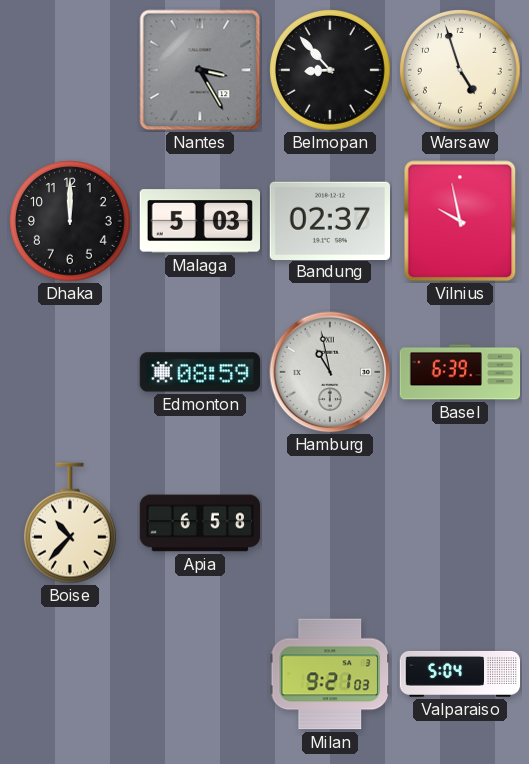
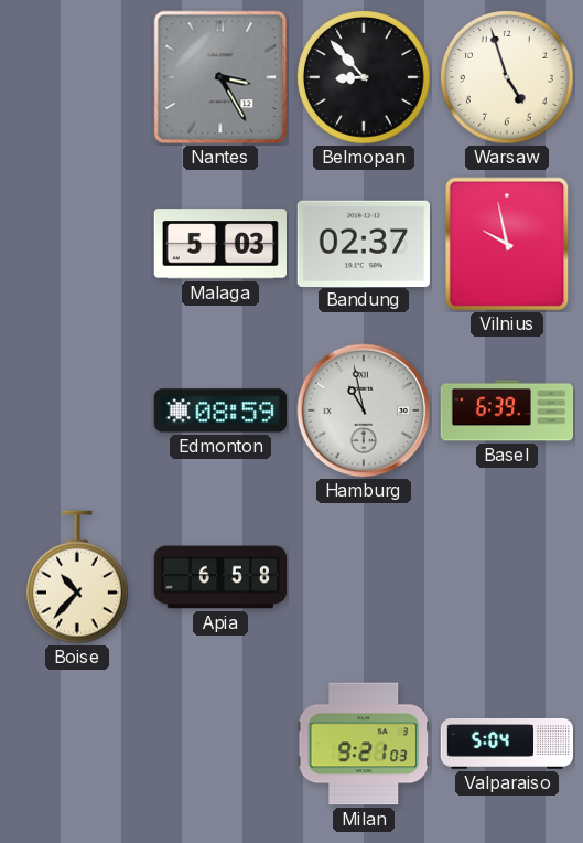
Dhaka: 12:00 -> none (71, 222)
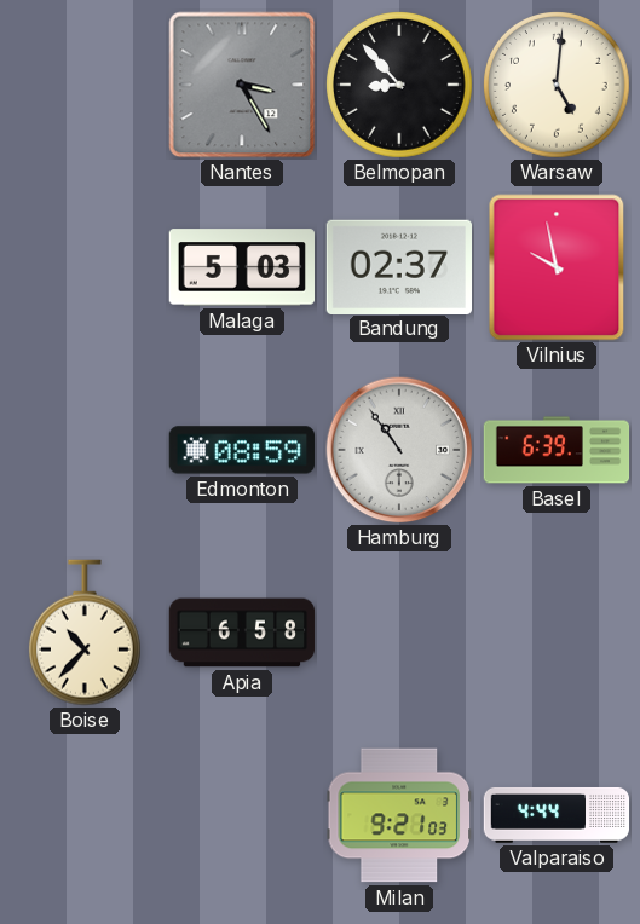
Warsaw: 4:57 -> 5:01 (558, 86)
Hamburg: 10:58 -> 10:54 (399, 450)
Valparaiso: 5:04 -> 4:44 (557, 815)
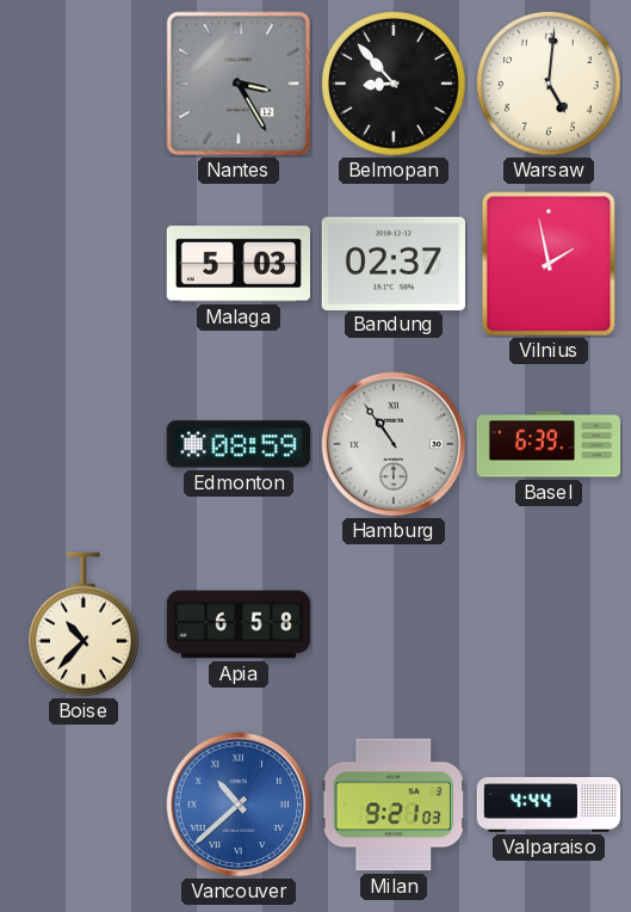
Vilnius: 9:58 -> 1:58 (549, 264)
Vancouver: none -> 10:38 (239, 805)
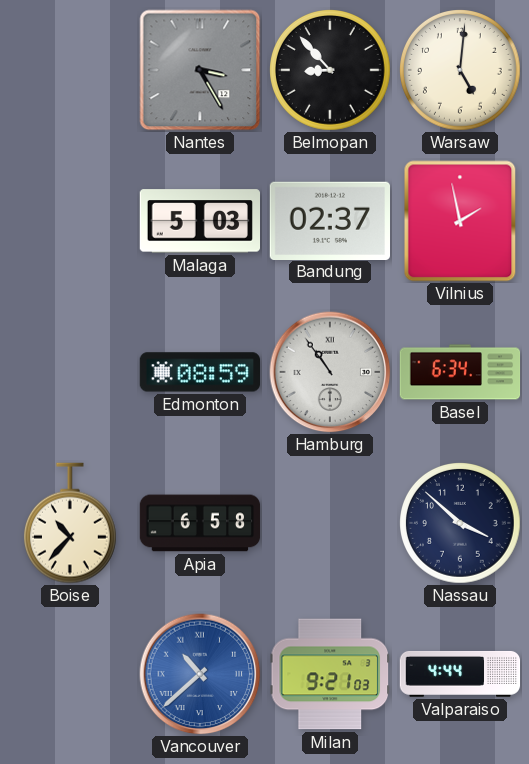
Basel: 6:39 -> 6:34 (460, 372)
Nassau: none -> 3:52 (461, 524)
